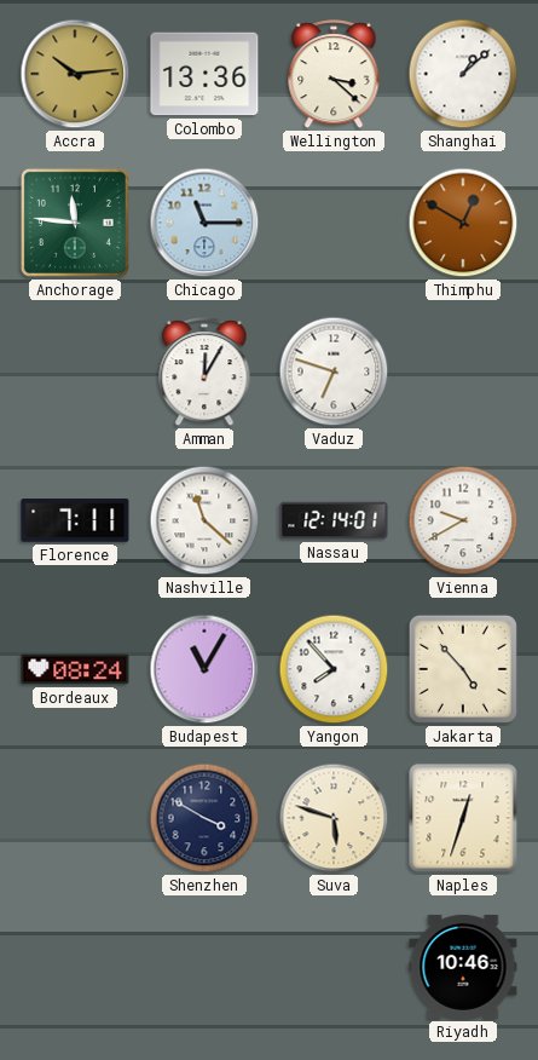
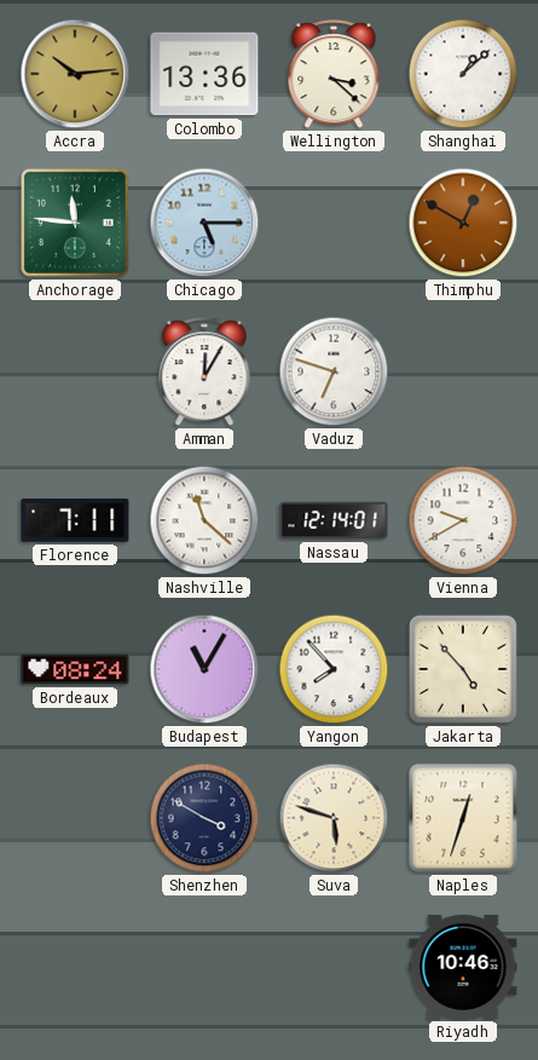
Chicago: 11:15 -> 5:15 (204, 223)
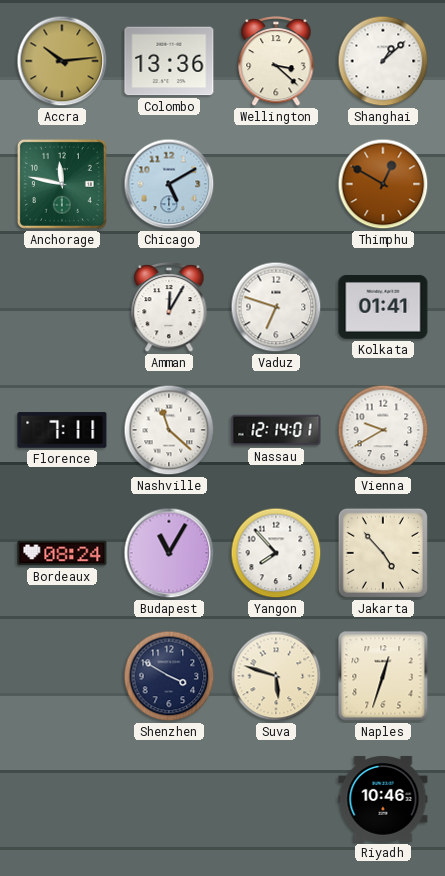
Anchorage: 11:46 -> 11:47 (62, 184)
Chicago: 5:15 -> 5:10 (169, 184)
Kolkata: none -> 01:41 (383, 307)
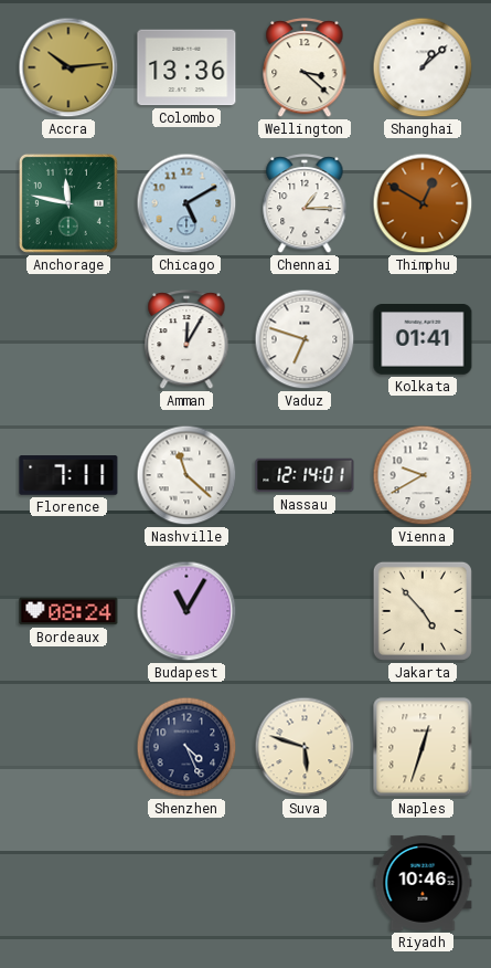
Chennai: none -> 1:15 (305, 204)
Yangon: 7:53 -> none (276, 553)
Shenzhen: 3:50 -> 4:26 (186, 747)
